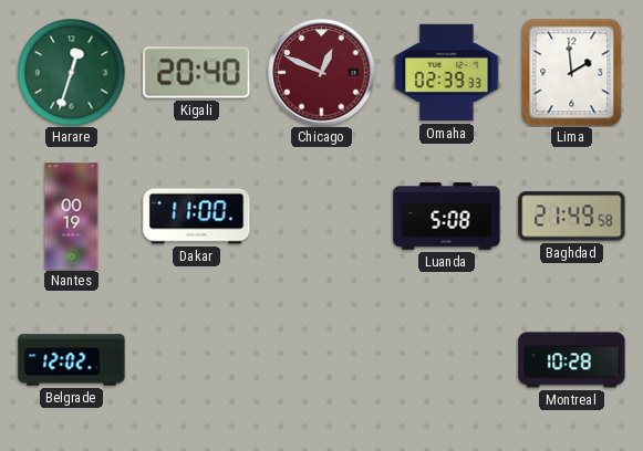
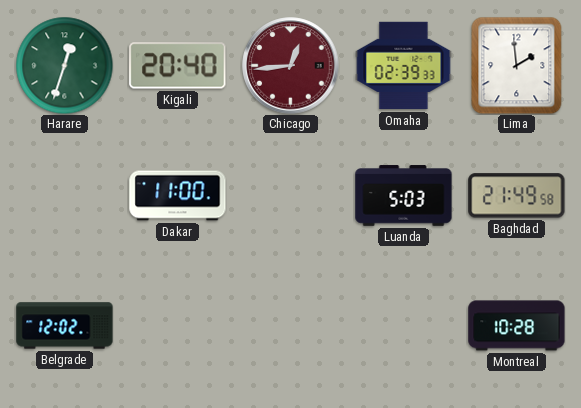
Chicago: 12:49 -> 12:44 (291, 66)
Nantes: 00:19 -> none (72, 217)
Luanda: 5:08 -> 5:03 (404, 196)
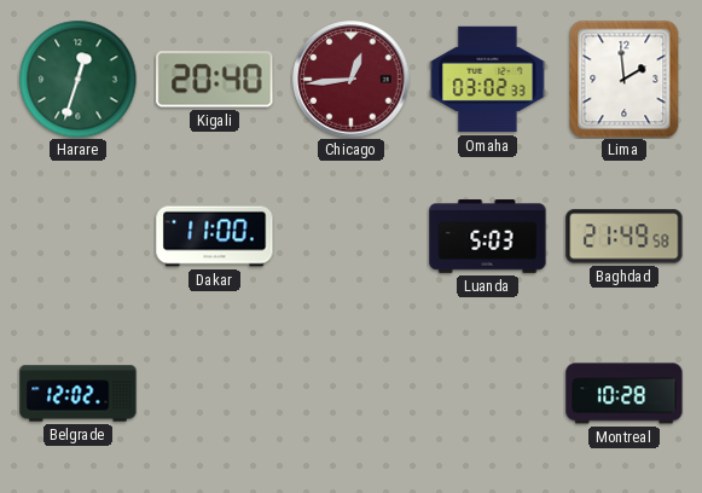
Omaha: 02:39 -> 03:02 (488, 80)
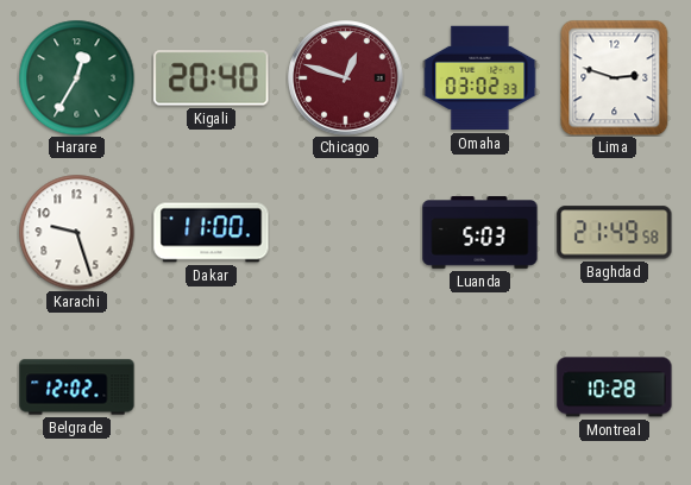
Harare: 12:33 -> 12:35 (76, 77)
Chicago: 12:44 -> 12:48 (346, 78)
Lima: 1:59 -> 2:48 (615, 77)
Karachi: none -> 9:27 (76, 232)
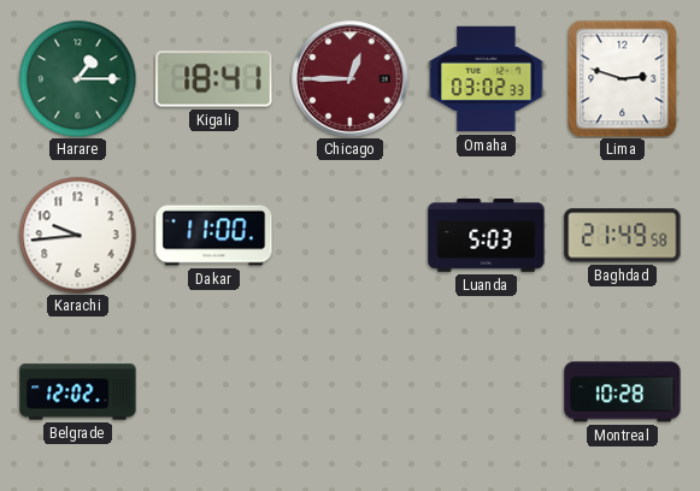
Harare: 12:35 -> 1:15 (77, 78)
Kigali: 20:40 -> 18:41 (214, 79)
Chicago: 12:48 -> 12:45 (351, 79)
Karachi: 9:27 -> 9:44 (77, 235)
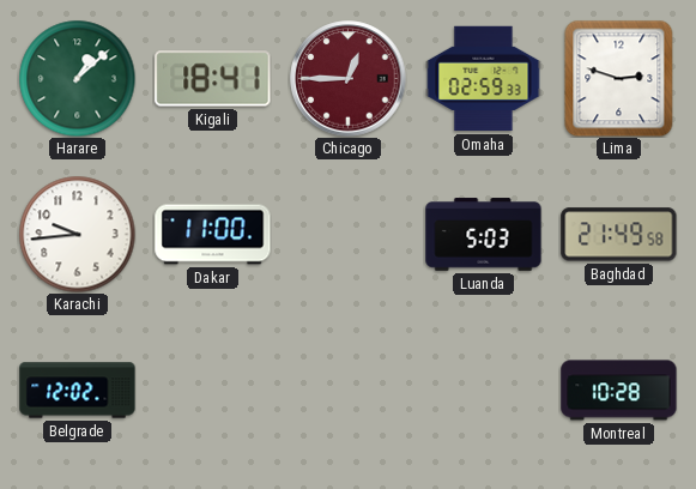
Harare: 1:15 -> 1:08 (77, 78)
Omaha: 03:02 -> 02:59 (484, 79)
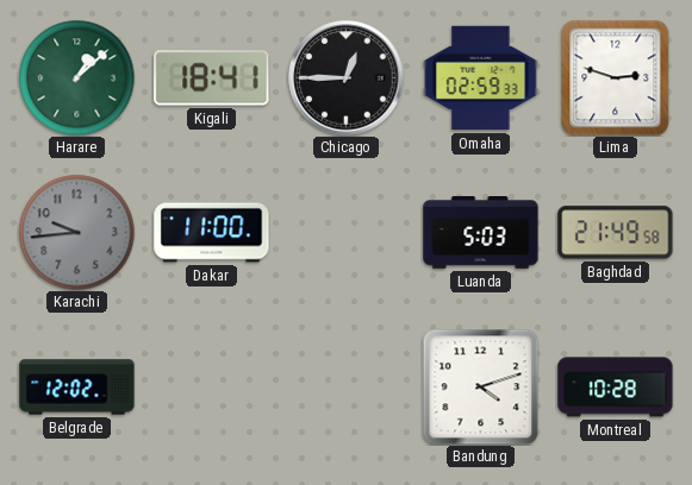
Chicago dial: burgundy -> black (347, 78)
Karachi dial: white -> grey (76, 232)
Bandung: none -> 4:12 (480, 386)
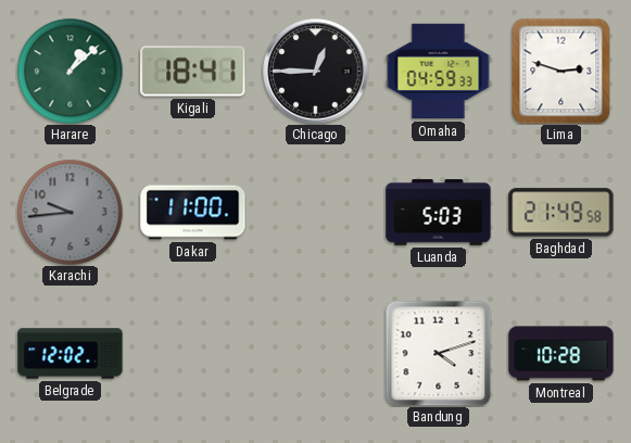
Omaha: 02:59 -> 04:59 (439, 72)
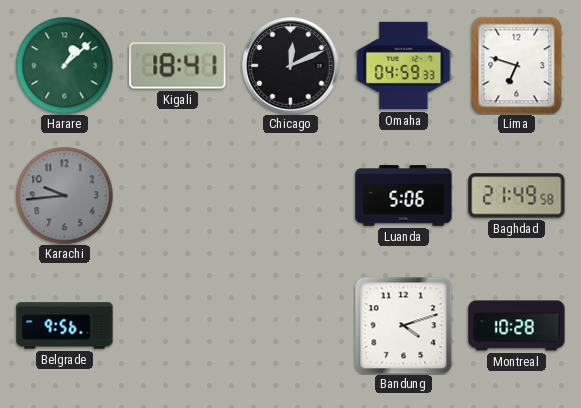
Chicago: 12:45 -> 12:11 (291, 66)
Lima: 2:48 -> 6:48 (517, 65)
Dakar: 11:00 -> none (193, 213)
Luanda: 5:03 -> 5:06 (404, 196)
Belgrade: 12:02 -> 9:56 (65, 326)
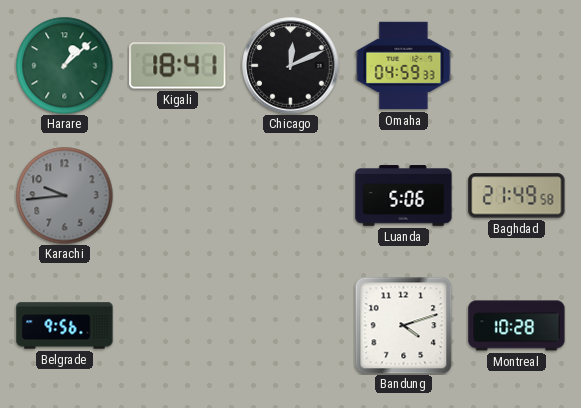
Lima: 6:48 -> none (517, 65)
